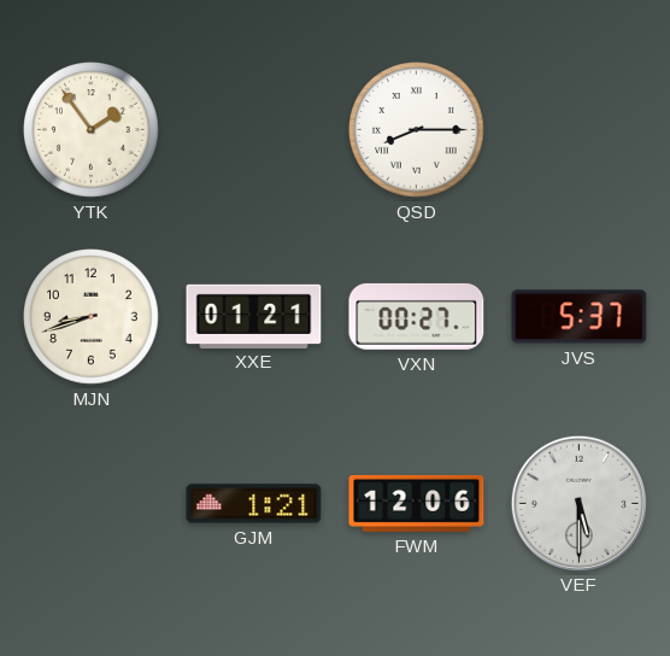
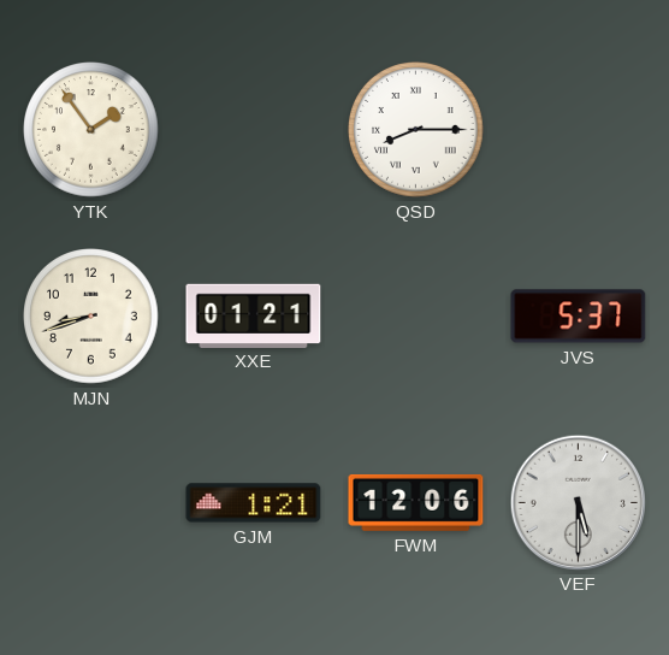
VXN: 00:27 -> none (417, 316)
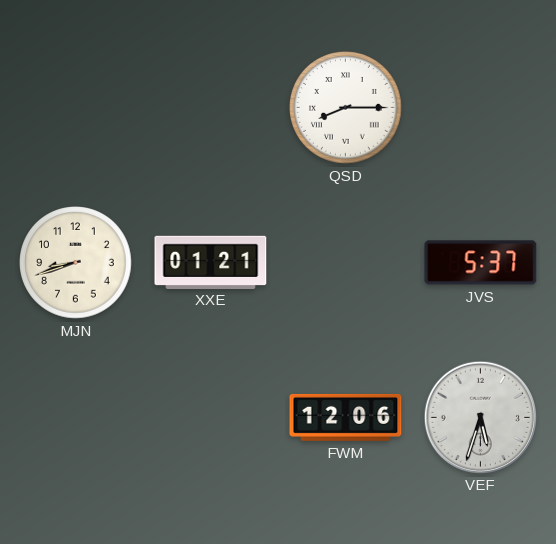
YTK: 1:54 -> none (91, 130)
GJM: 1:21 -> none (254, 503)
VEF: 5:30 -> 5:33 (480, 417)
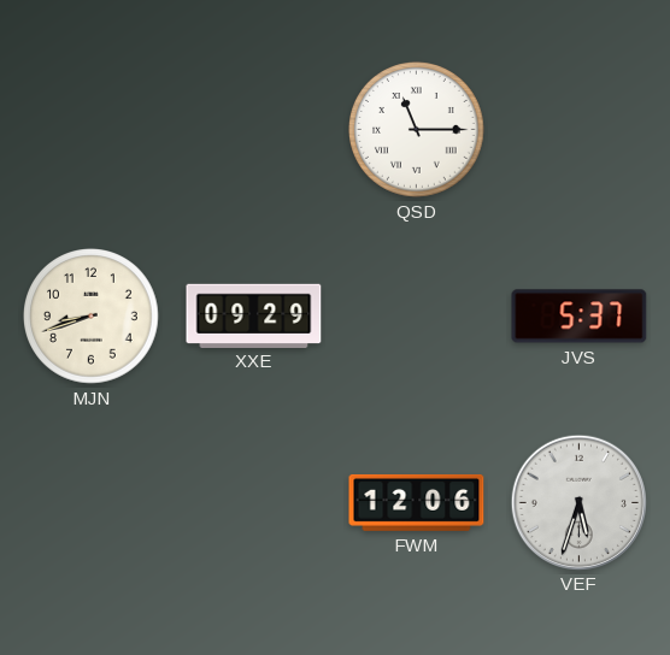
QSD: 8:15 -> 11:15 (417, 130)
XXE: 01:21 -> 09:29 (254, 315)
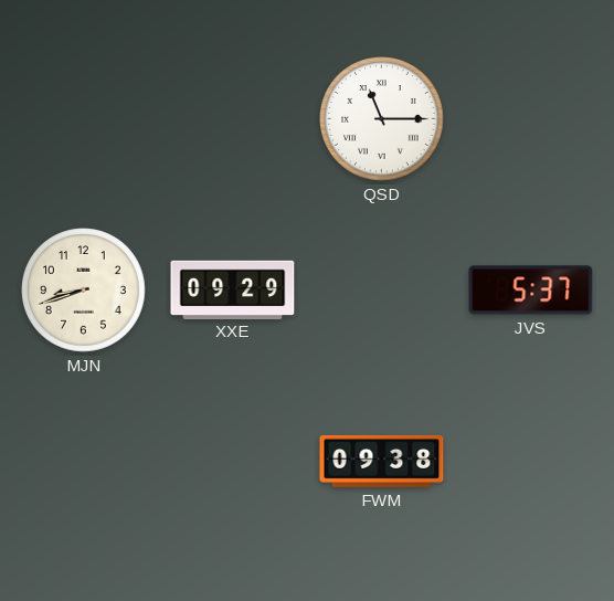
FWM: 12:06 -> 09:38 (382, 461)
VEF: 5:33 -> none (578, 502)
